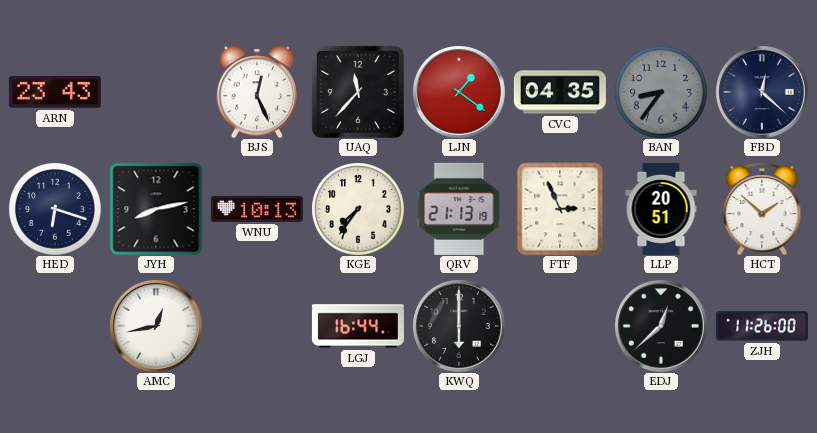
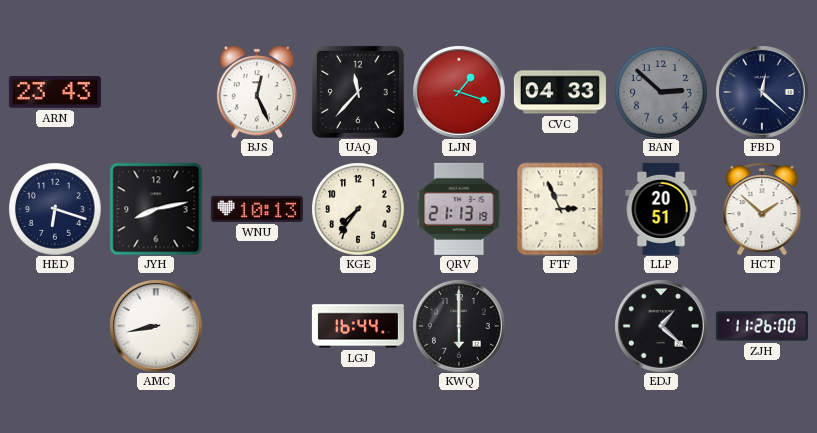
LJN: 1:21 -> 1:18 (459, 92)
CVC: 04:35 -> 04:33 (560, 92)
BAN: 8:36 -> 2:52 (661, 92)
AMC: 12:43 -> 8:43 (156, 326)
EDJ: 12:38 -> 1:22 (661, 326)
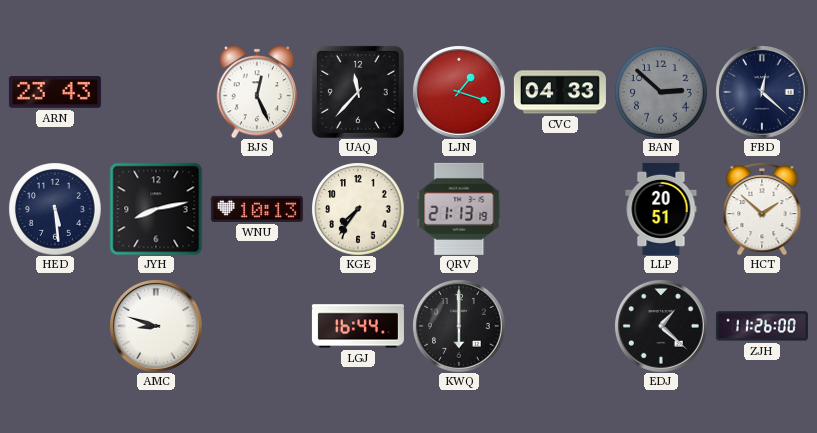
HED: 6:18 -> 5:29 (55, 209)
FTF: 2:56 -> none (560, 209)
AMC: 8:43 -> 8:48 (156, 326)
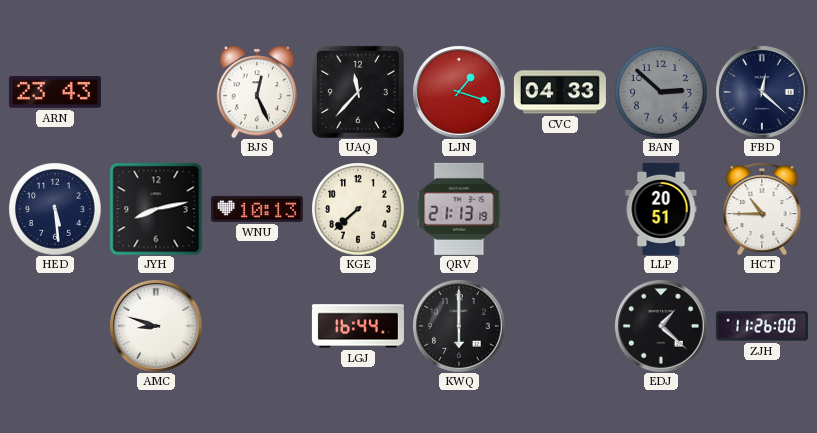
KGE: 7:36 -> 7:38 (358, 209)
HCT: 1:52 -> 10:45 (762, 209)
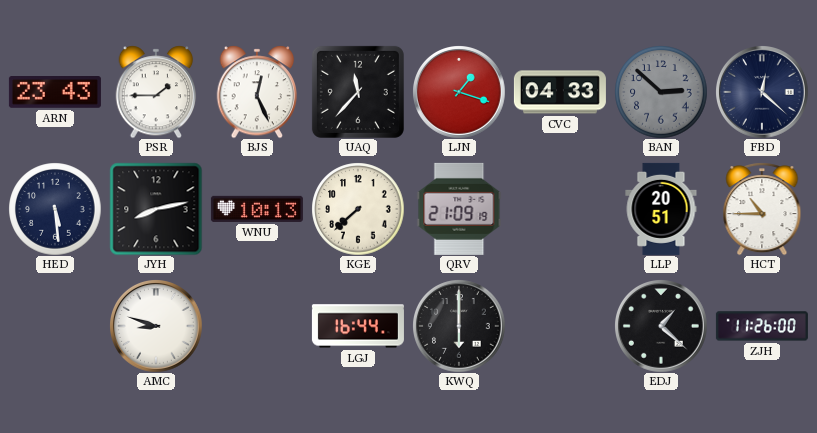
PSR: none -> 1:45 (156, 92)
QRV: 21:13 -> 21:09 (459, 209)
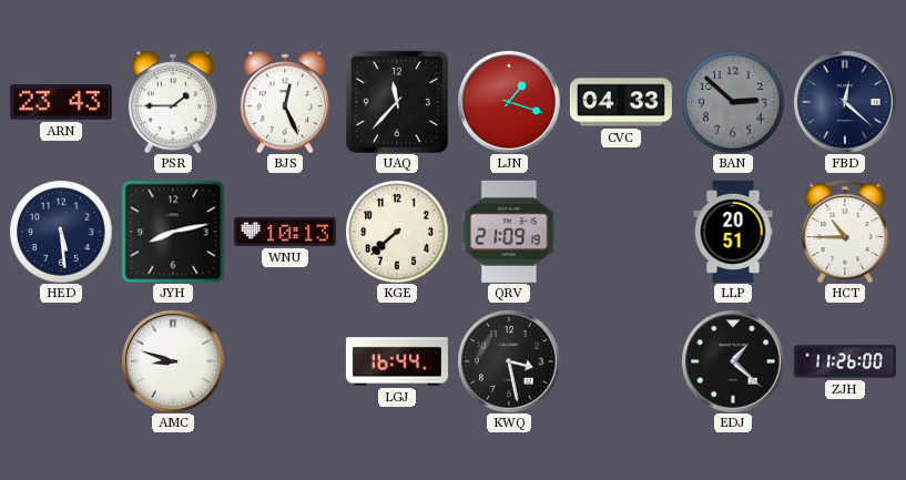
KWQ: 6:00 -> 3:28 (509, 361)
